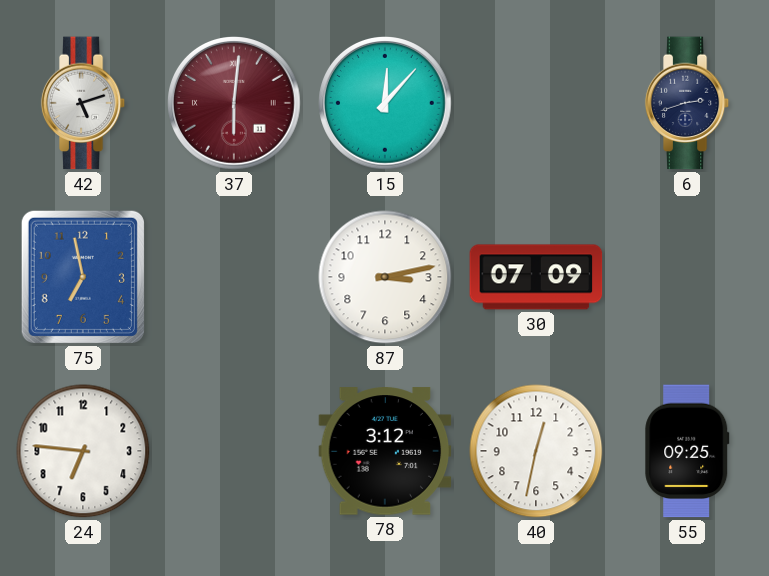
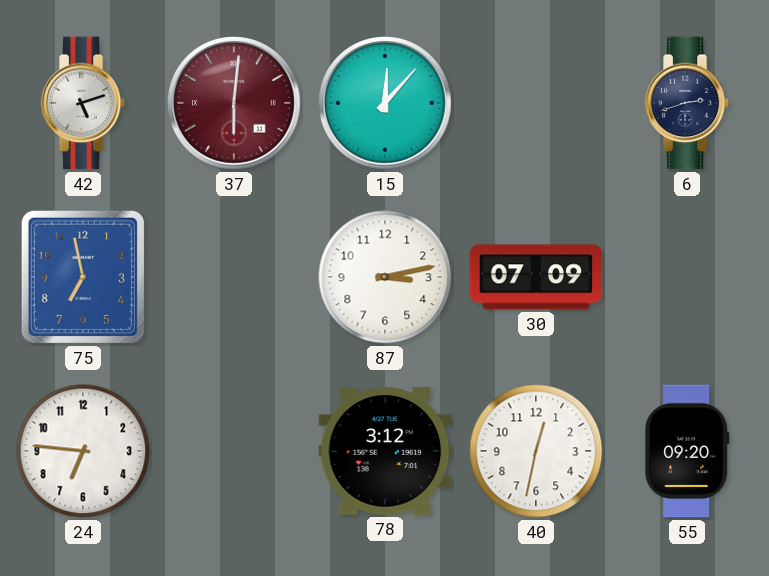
55: 09:25 -> 09:20 (687, 451)
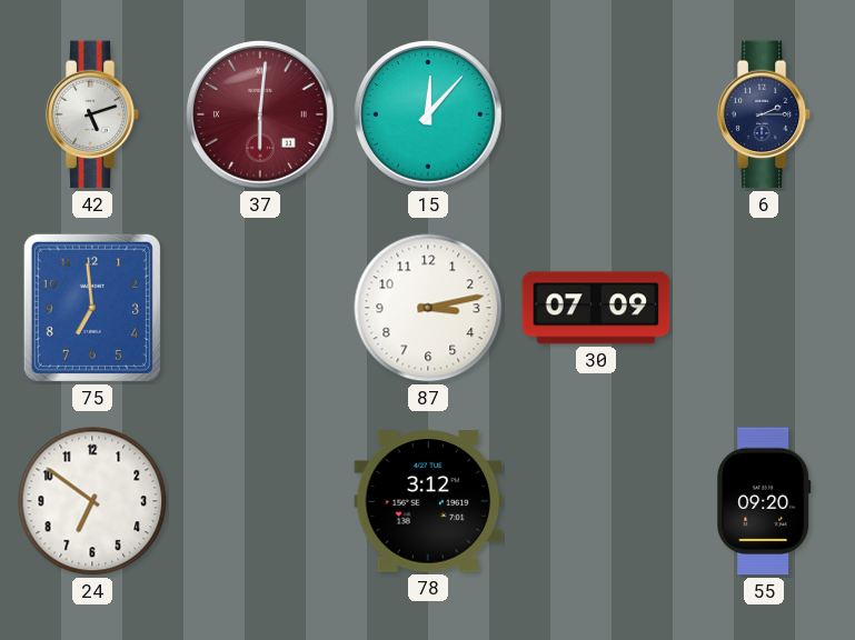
6: 2:42 -> 2:15 (764, 114)
75: 6:58 -> 6:59 (92, 308)
24: 6:46 -> 6:51 (92, 501)
40: 12:32 -> none (536, 451)
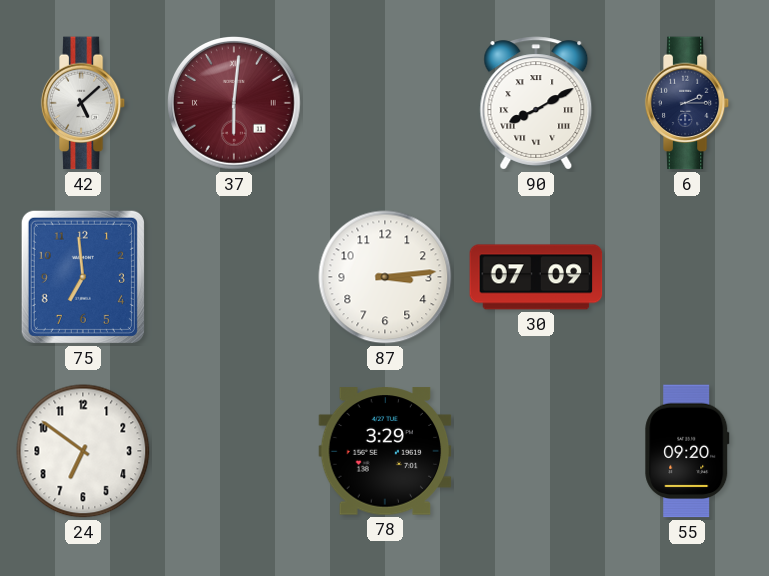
42: 5:12 -> 5:08 (83, 103)
15: 12:07 -> none (429, 116)
90: none -> 8:10 (536, 103)
87: 3:13 -> 3:14 (385, 277)
78: 3:12 -> 3:29 (385, 451)
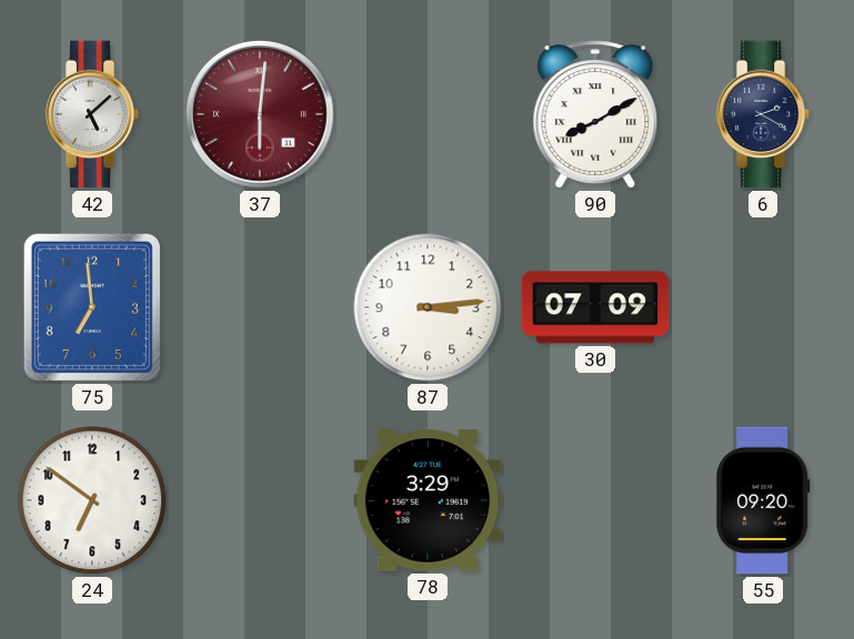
6: 2:15 -> 2:20 (763, 114)
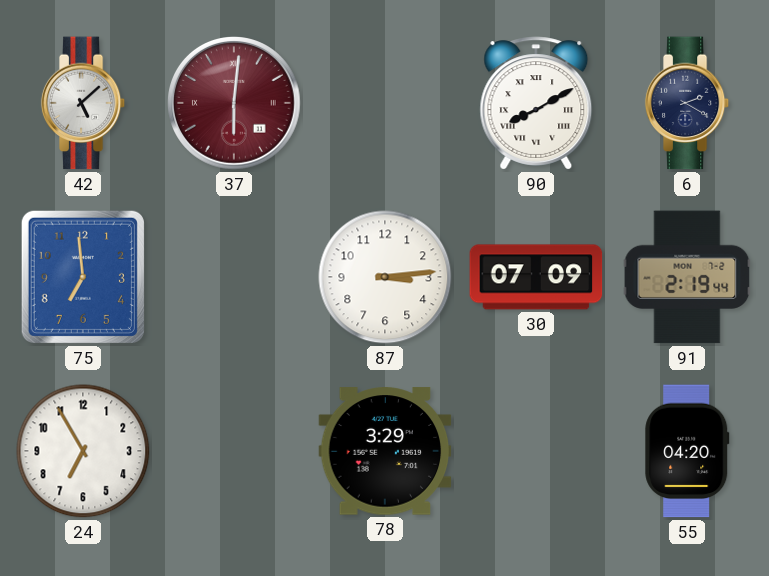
91: none -> 2:19 (687, 277)
24: 6:51 -> 6:55 (83, 451)
55: 09:20 -> 04:20 (687, 451)
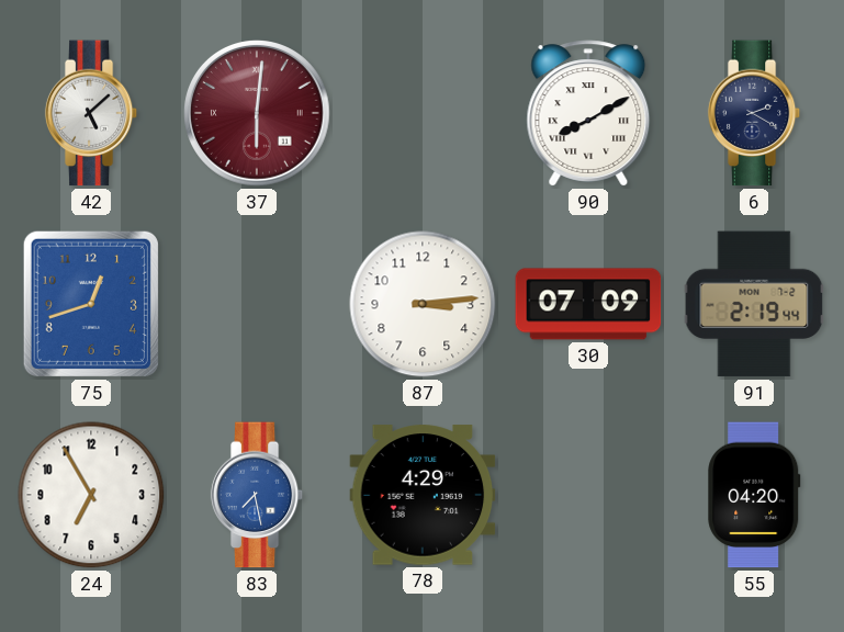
75: 6:59 -> 12:42 (91, 304)
83: none -> 7:28 (257, 495)
78: 3:29 -> 4:29 (423, 495)
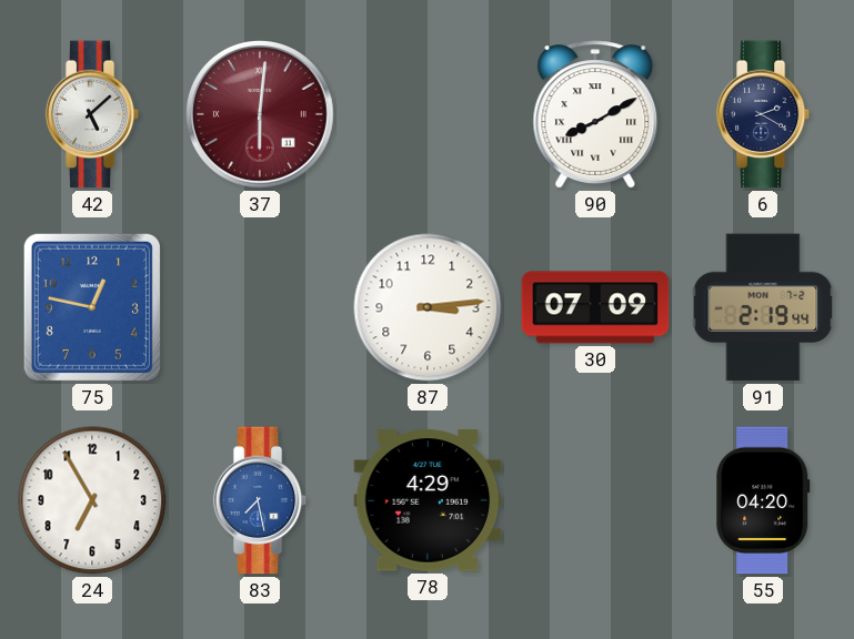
75: 12:42 -> 12:47 (92, 307)
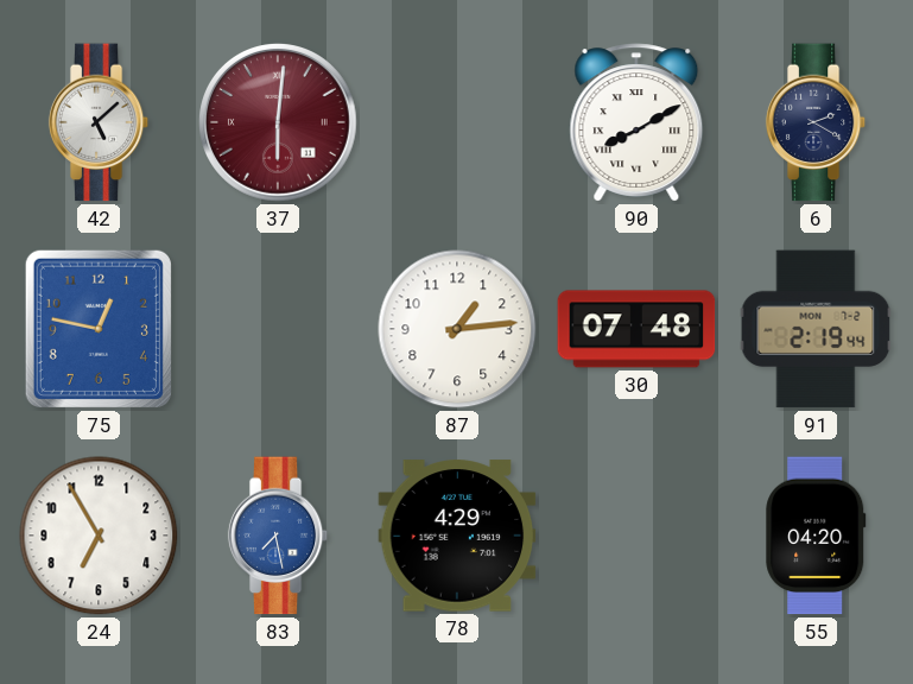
87: 3:14 -> 1:14 (457, 329)
30: 07:09 -> 07:48 (636, 329)
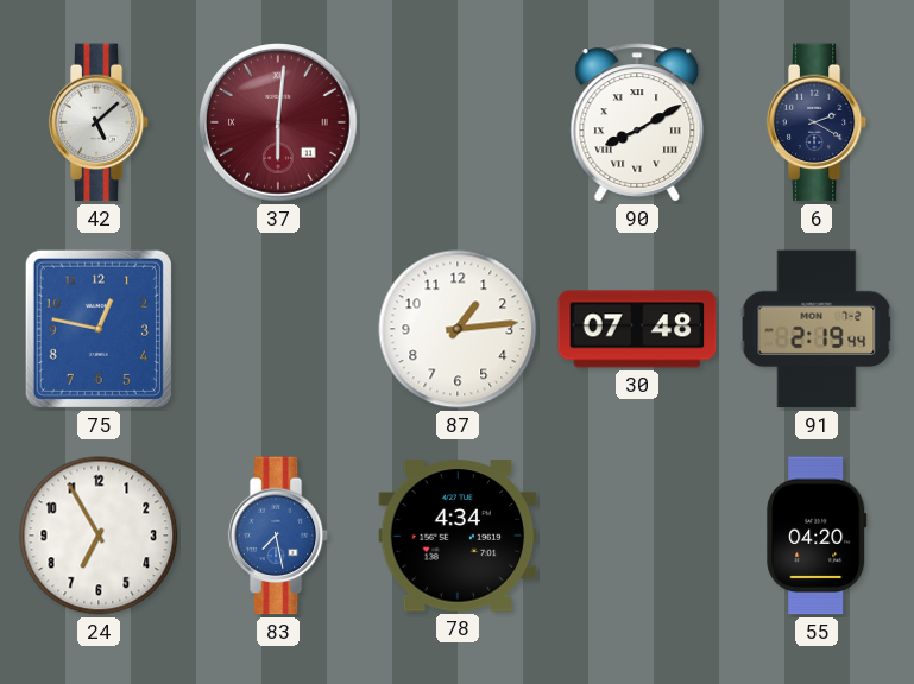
78: 4:29 -> 4:34 (458, 536)
